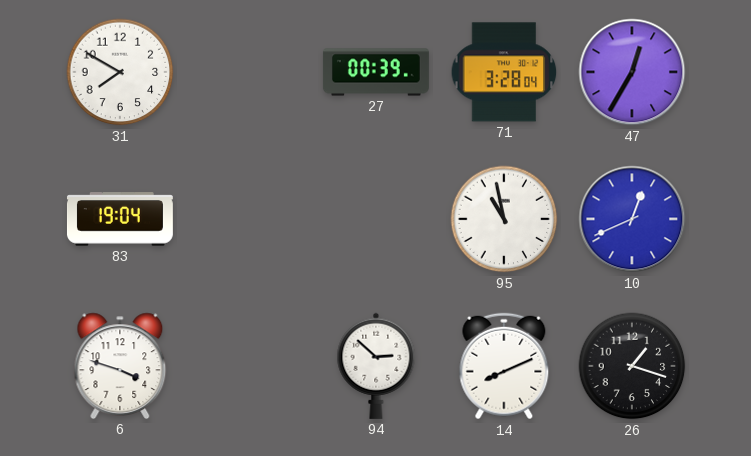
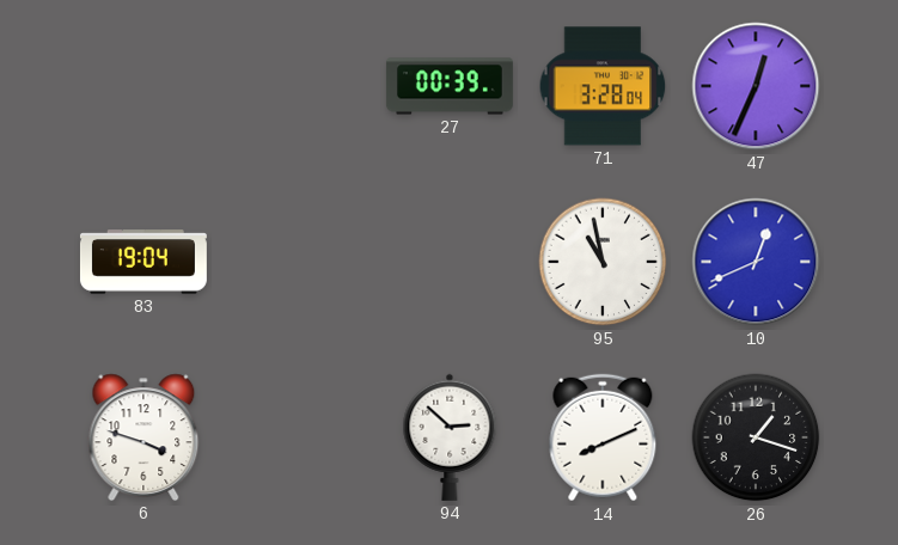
31: 7:50 -> none (120, 72)
47: 12:35 -> 12:34 (756, 86)
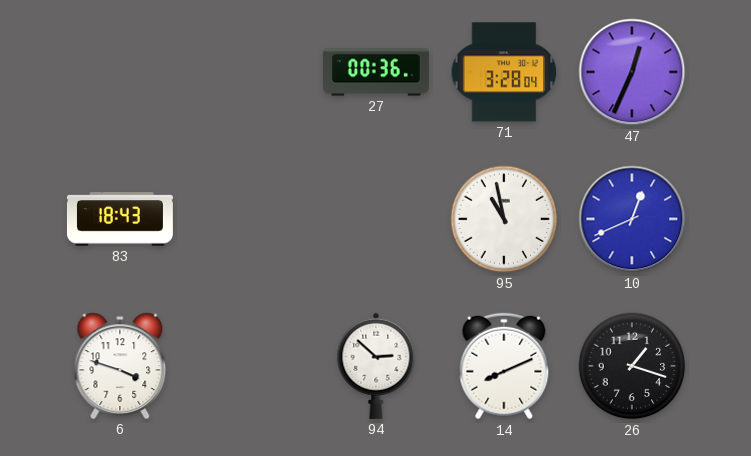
27: 00:39 -> 00:36 (376, 72)
83: 19:04 -> 18:43 (120, 219)
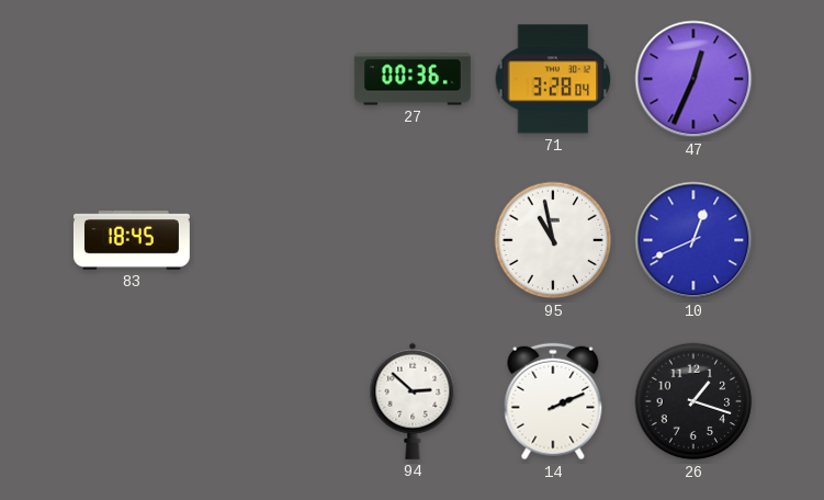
83: 18:43 -> 18:45 (132, 240)
6: 3:48 -> none (120, 366)
14: 8:11 -> 2:11 (553, 401)
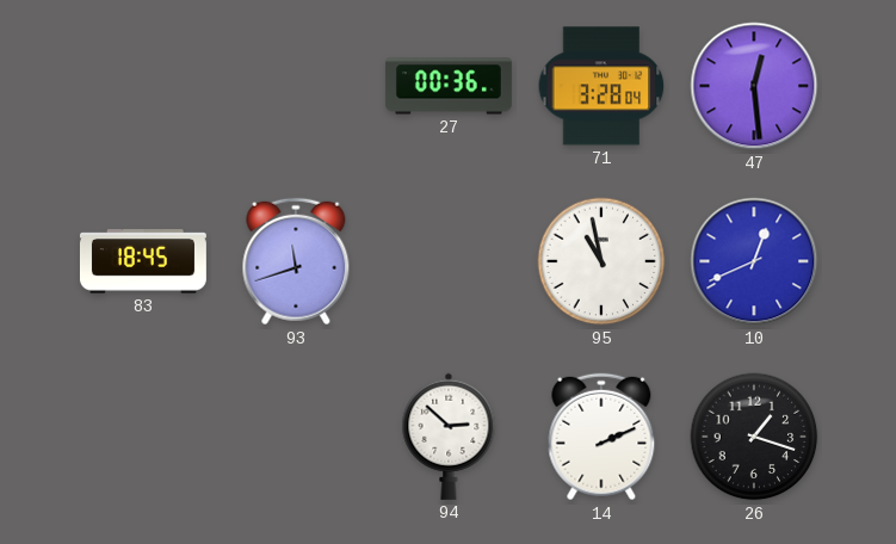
47: 12:34 -> 12:29 (754, 86)
93: none -> 11:42 (296, 261)
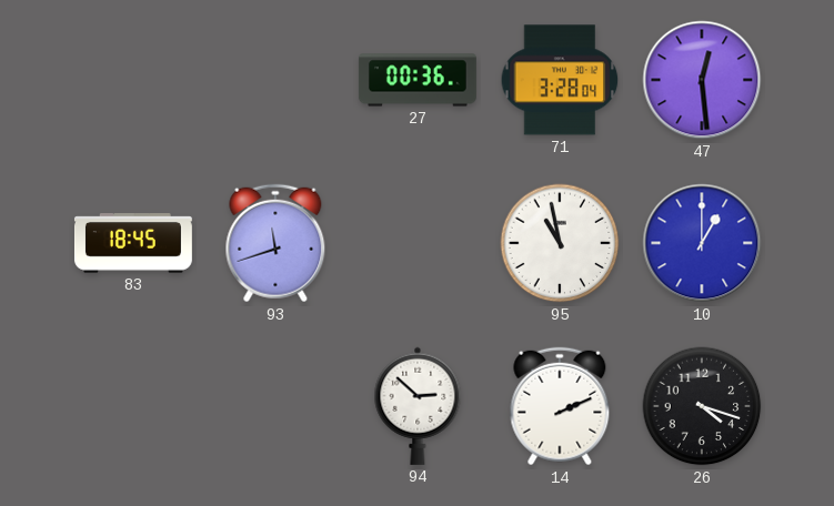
10: 12:41 -> 1:00 (702, 243)
26: 1:18 -> 4:18 (702, 406)
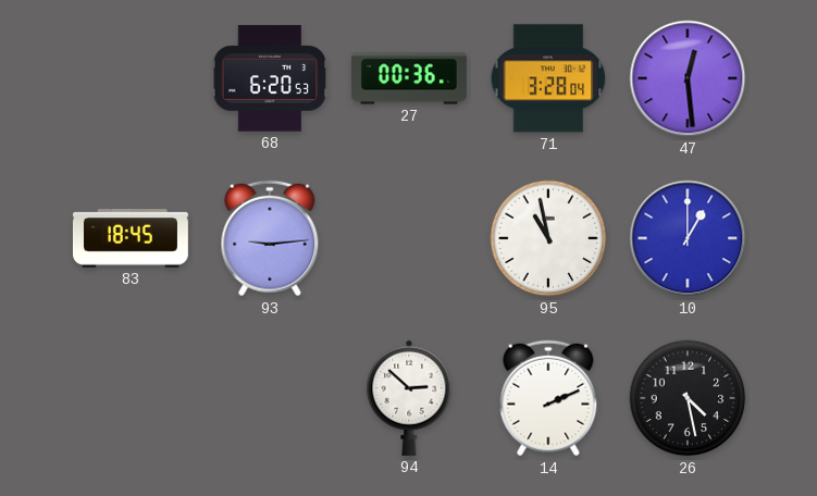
68: none -> 6:20 (270, 78)
93: 11:42 -> 9:14 (270, 238)
26: 4:18 -> 4:28 (688, 398)
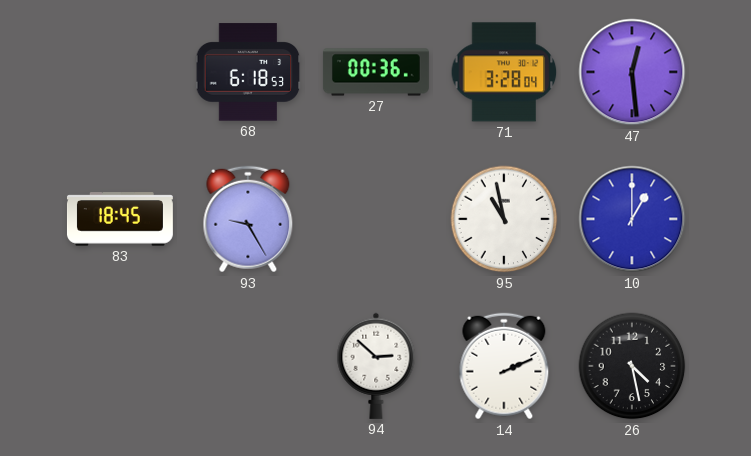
68: 6:20 -> 6:18 (248, 72)
93: 9:14 -> 9:25 (248, 219)
